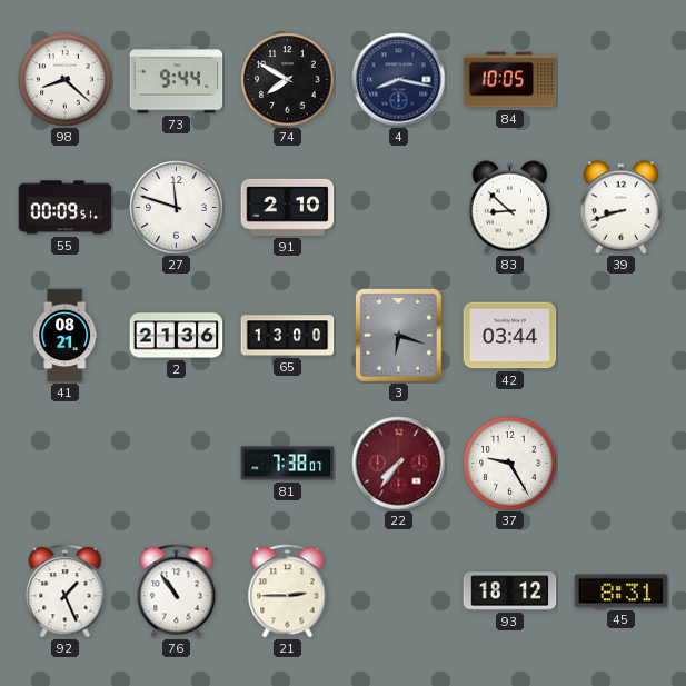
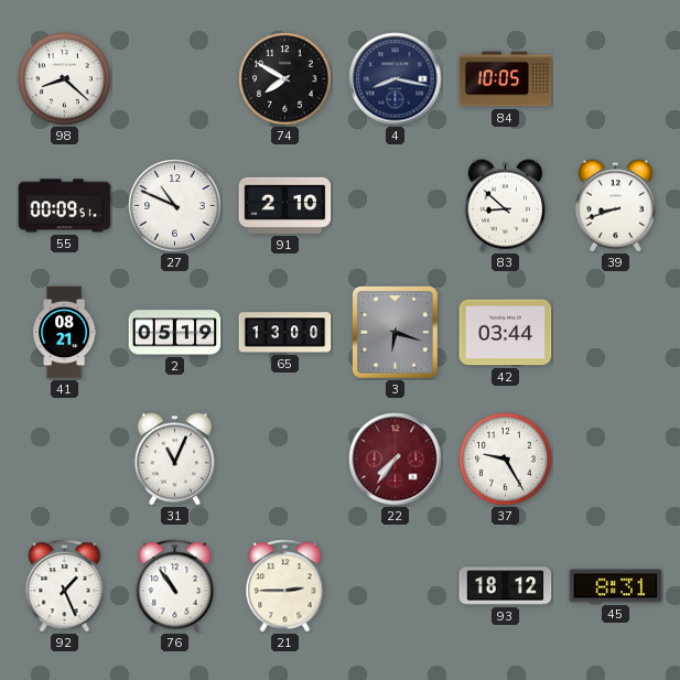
73: 9:44 -> none (177, 80)
27: 11:48 -> 10:49 (175, 206)
2: 21:36 -> 05:19 (175, 333)
31: none -> 11:04 (174, 460)
81: 7:38 -> none (288, 464)
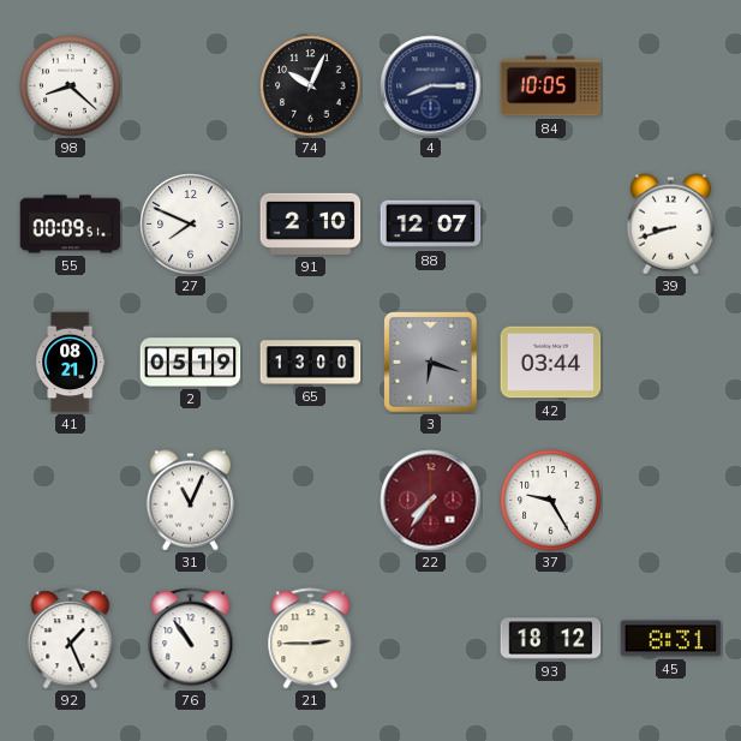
74: 7:50 -> 10:04 (311, 86)
4: 8:17 -> 8:15 (431, 86)
27: 10:49 -> 7:49 (191, 225)
88: none -> 12:07 (431, 225)
83: 8:52 -> none (505, 206)
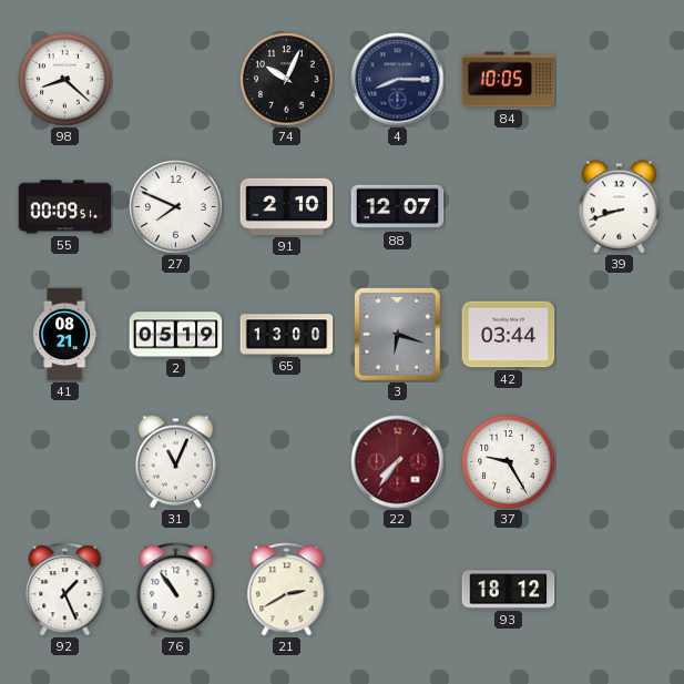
21: 2:45 -> 2:40 (287, 590)
45: 8:31 -> none (671, 639)
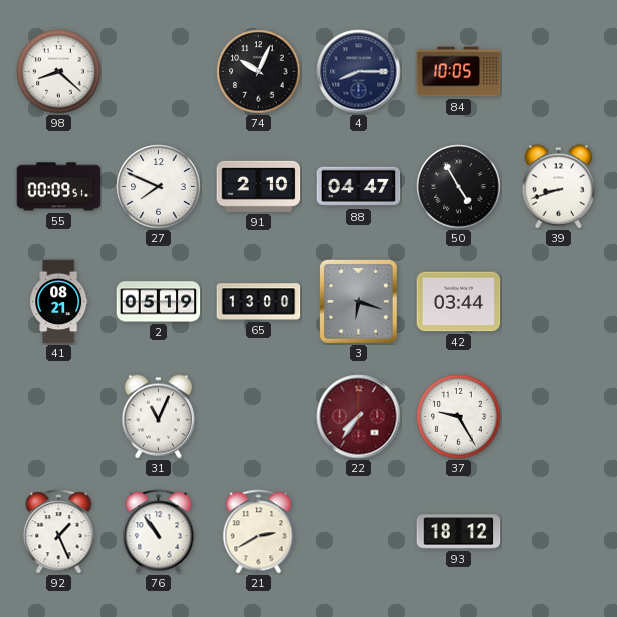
88: 12:07 -> 04:47 (359, 187)
50: none -> 4:55 (459, 187)
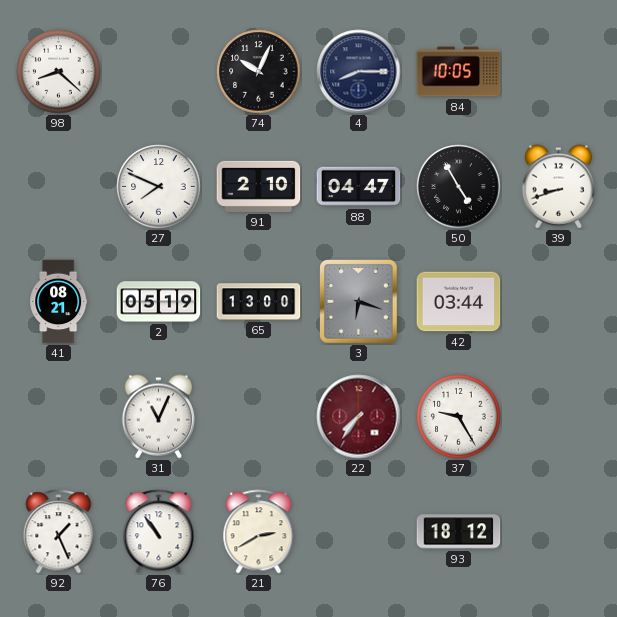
55: 00:09 -> none (59, 187)
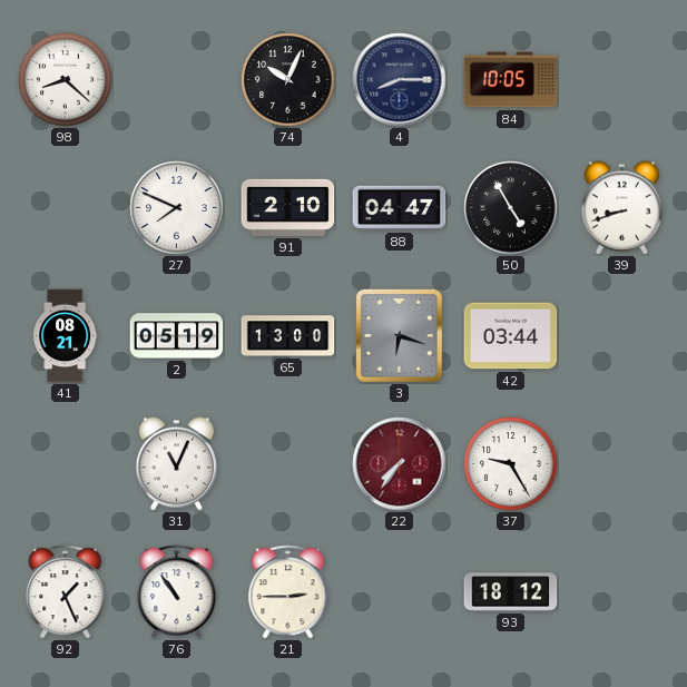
21: 2:40 -> 2:45 (288, 592)
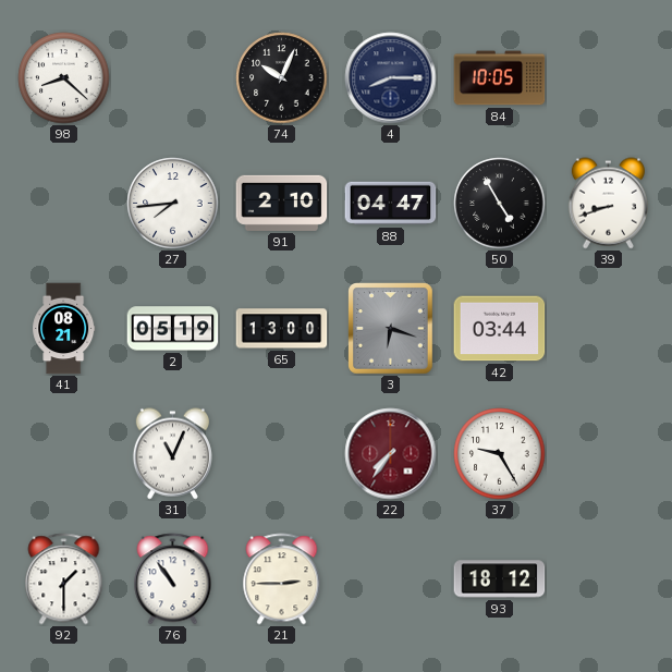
27: 7:49 -> 7:44 (173, 204)
92: 1:26 -> 1:30 (64, 579)
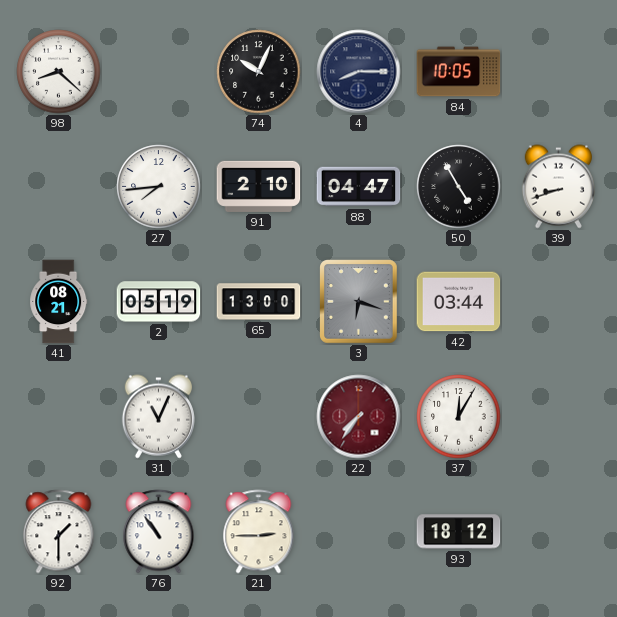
37: 9:25 -> 12:05 (459, 417)
